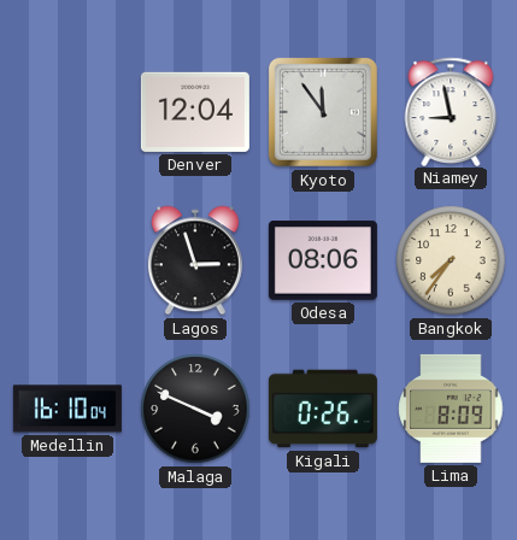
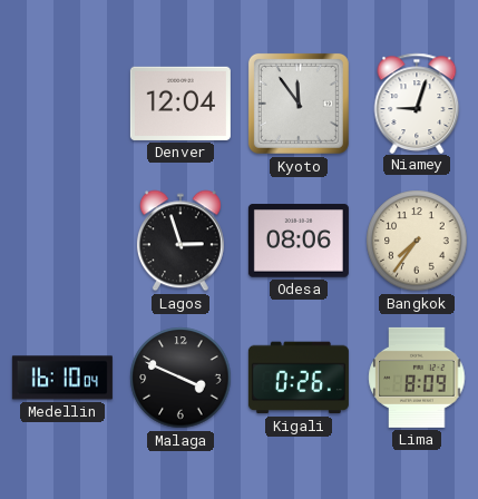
Niamey: 8:58 -> 9:03 (417, 102)
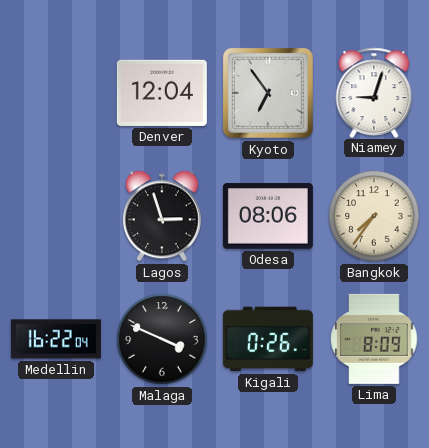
Kyoto: 11:54 -> 6:54 (268, 93)
Medellin: 16:10 -> 16:22 (56, 339)
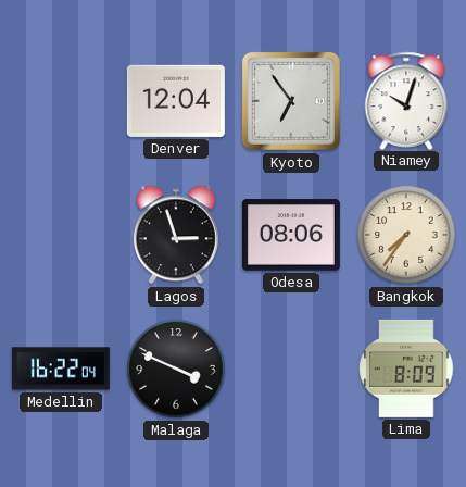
Niamey: 9:03 -> 10:03 (406, 100)
Kigali: 0:26 -> none (268, 339)
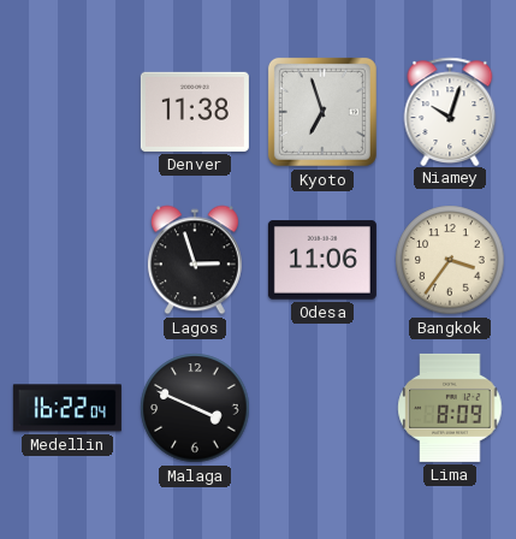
Denver: 12:04 -> 11:38 (195, 112)
Kyoto: 6:54 -> 6:57 (322, 112)
Odesa: 08:06 -> 11:06 (322, 260)
Bangkok: 7:36 -> 3:36 (450, 260)
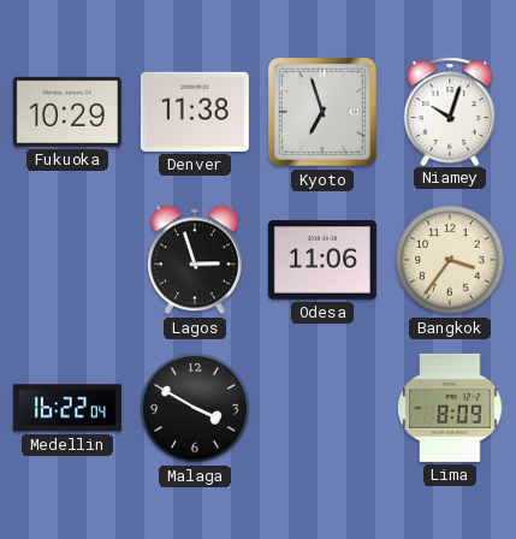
Fukuoka: none -> 10:29 (67, 112)
Malaga: 3:49 -> 3:50 (195, 408)
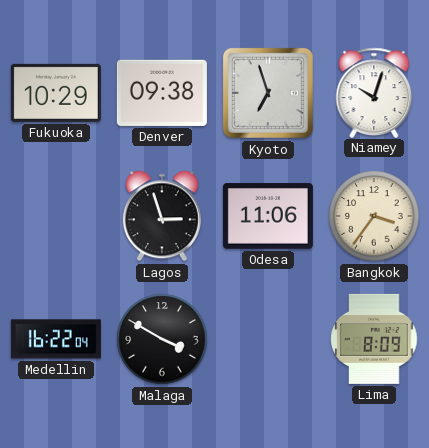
Denver: 11:38 -> 09:38 (162, 93)
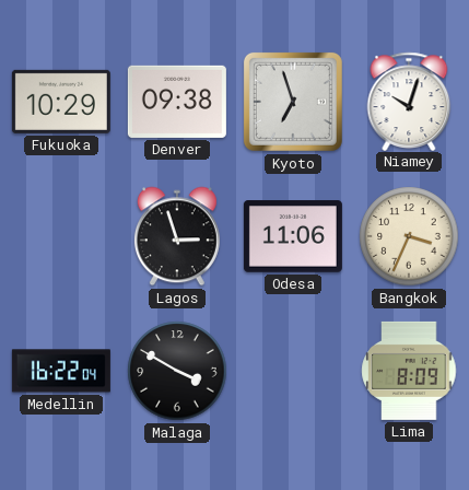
Bangkok: 3:36 -> 3:34 (409, 236)
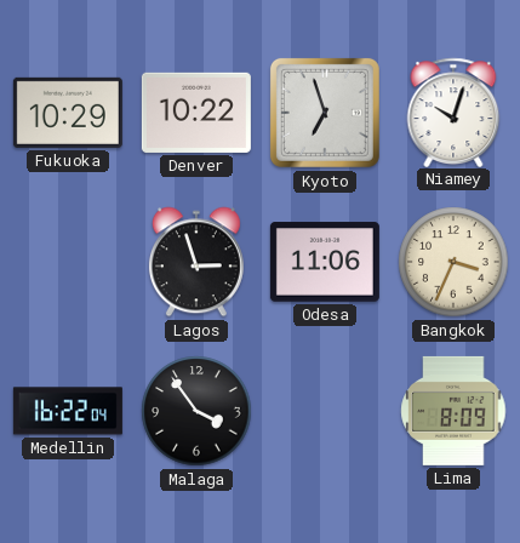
Denver: 09:38 -> 10:22 (196, 113)
Malaga: 3:50 -> 3:54 (196, 411)
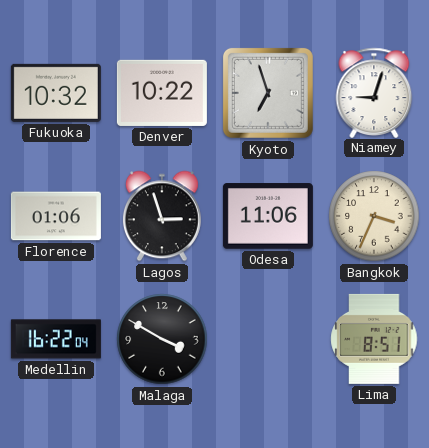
Fukuoka: 10:29 -> 10:32 (56, 93)
Niamey: 10:03 -> 9:03 (374, 92)
Florence: none -> 01:06 (56, 216)
Malaga: 3:54 -> 3:50 (162, 339)
Lima: 8:09 -> 8:51 (374, 339)
